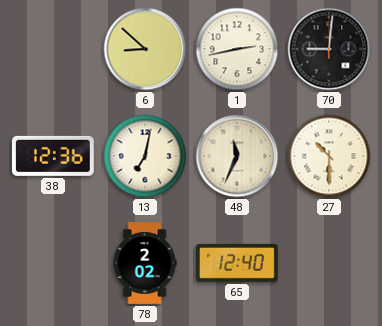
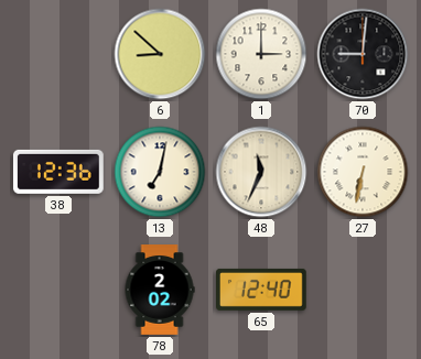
1: 2:43 -> 3:00 (261, 54)
27: 10:30 -> 6:32 (363, 172)
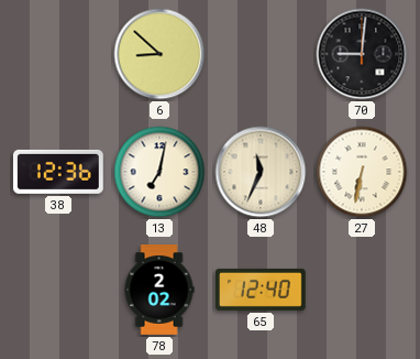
1: 3:00 -> none (261, 54)
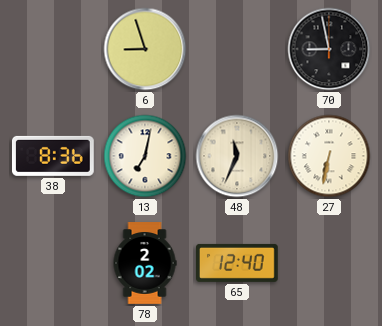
6: 8:52 -> 8:57 (145, 49)
70: 9:01 -> 8:58 (329, 49)
38: 12:36 -> 8:36 (53, 156)
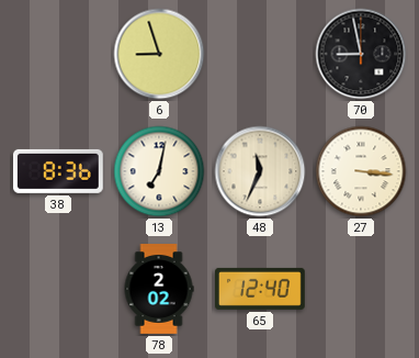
27: 6:32 -> 3:16 (361, 171)
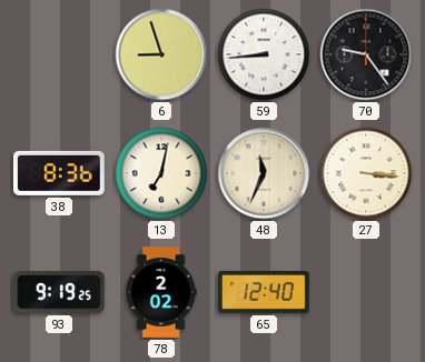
59: none -> 8:44 (264, 54)
70: 8:58 -> 9:24 (366, 54)
93: none -> 9:19 (59, 292)
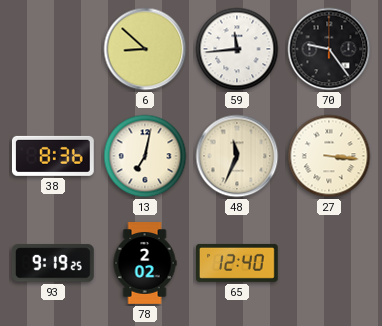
6: 8:57 -> 8:52 (145, 49)
59: 8:44 -> 11:44 (237, 49)
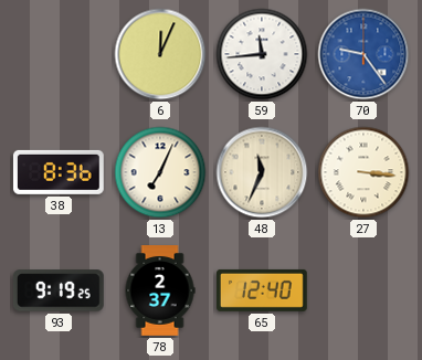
6: 8:52 -> 12:04 (160, 54)
70 dial: black -> blue (363, 54)
13: 7:02 -> 7:04 (160, 172)
78: 2:02 -> 2:37 (160, 290)
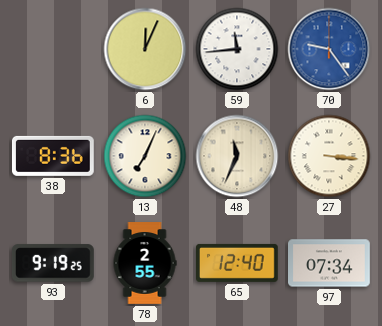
78: 2:37 -> 2:55 (145, 263)
97: none -> 07:34 (330, 263)
